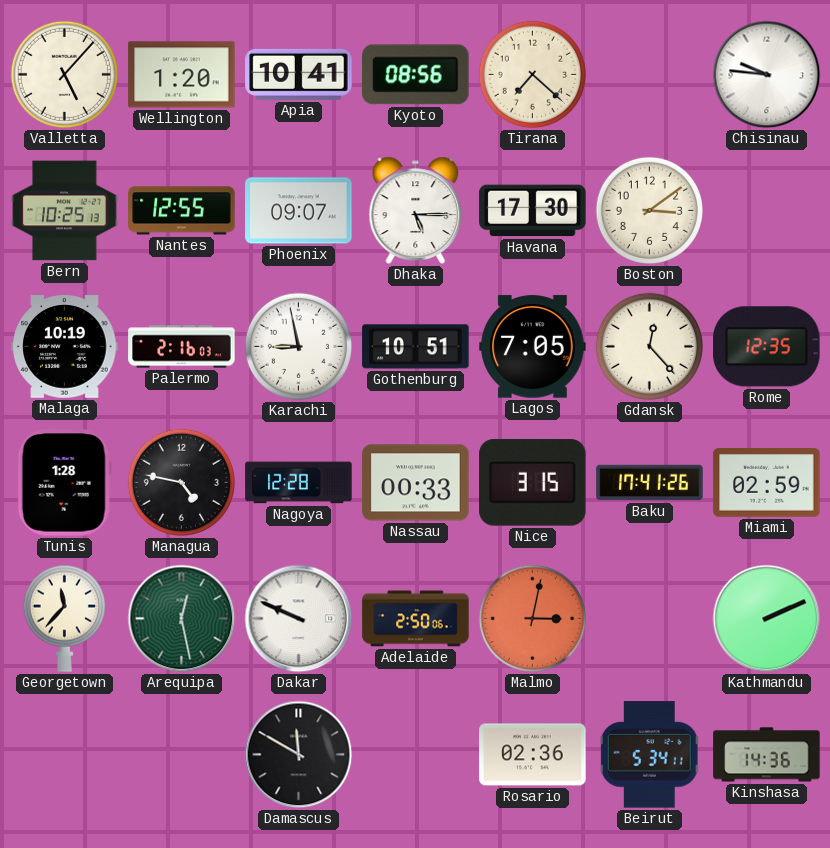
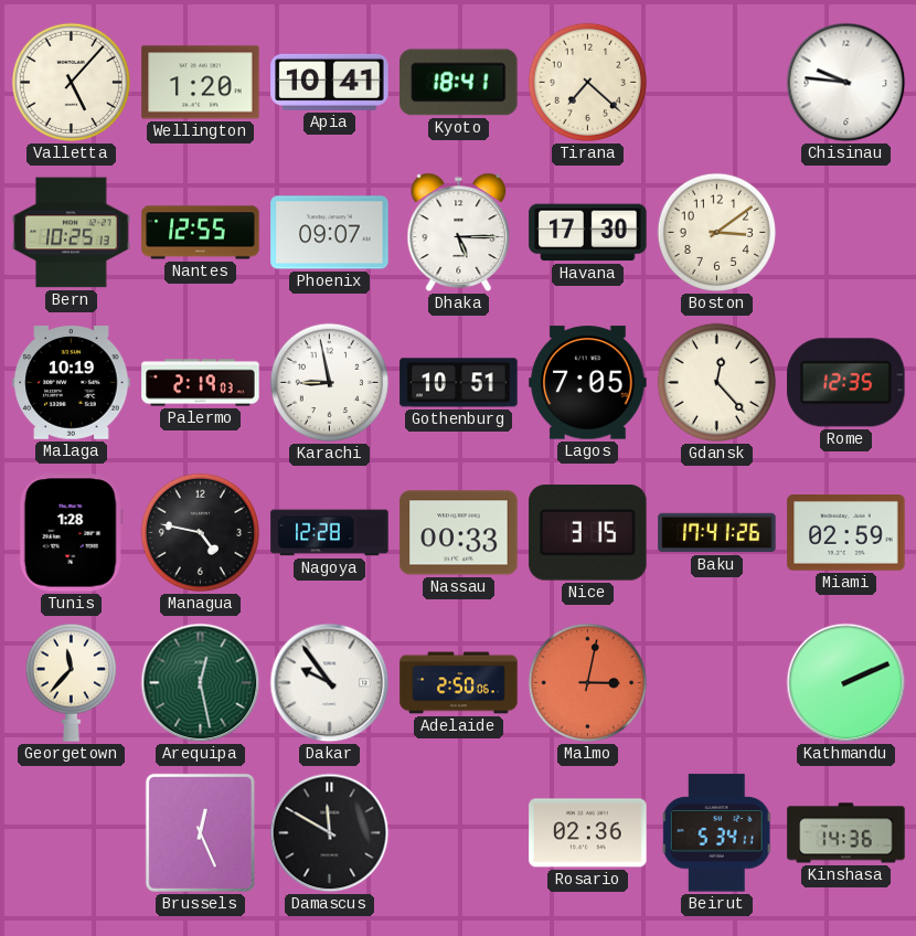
Kyoto: 08:56 -> 18:41 (459, 83)
Palermo: 2:16 -> 2:19 (201, 383)
Dakar: 9:49 -> 9:54 (330, 683)
Brussels: none -> 12:26 (200, 832)
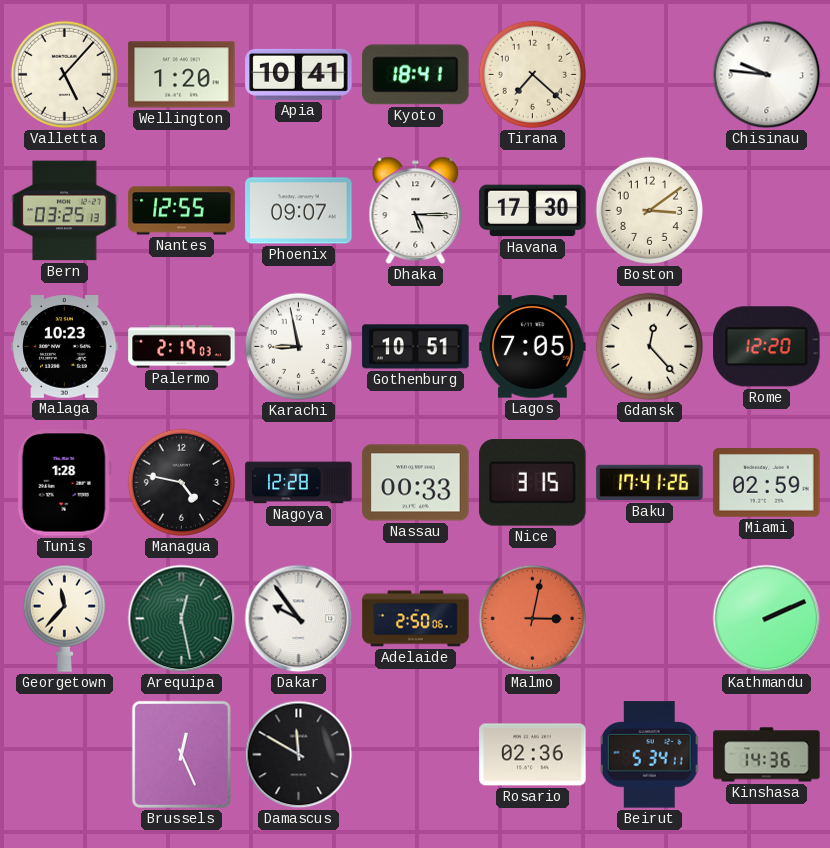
Bern: 10:25 -> 03:25 (65, 211)
Malaga: 10:19 -> 10:23 (65, 347)
Rome: 12:35 -> 12:20 (767, 347)
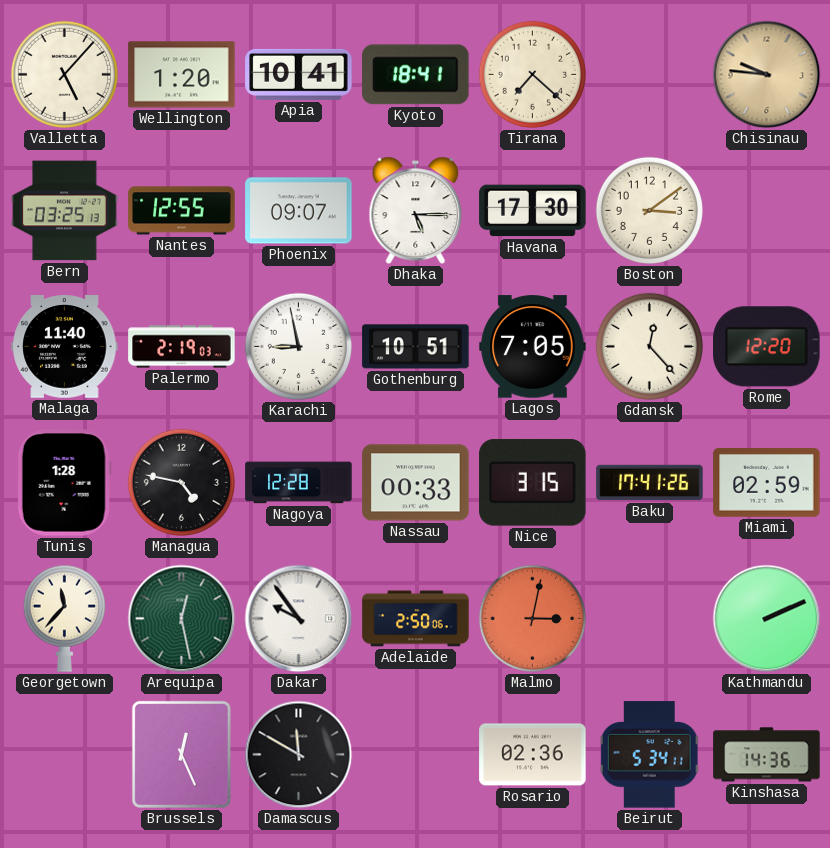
Chisinau dial: white -> champagne (767, 75)
Malaga: 10:23 -> 11:40 (65, 347)
